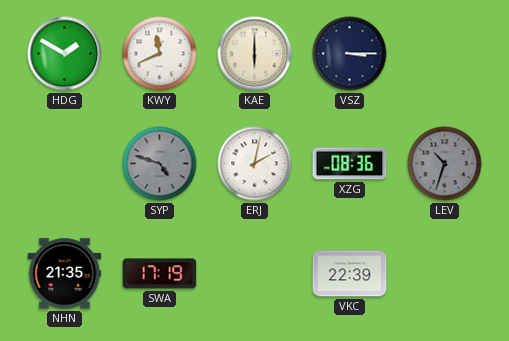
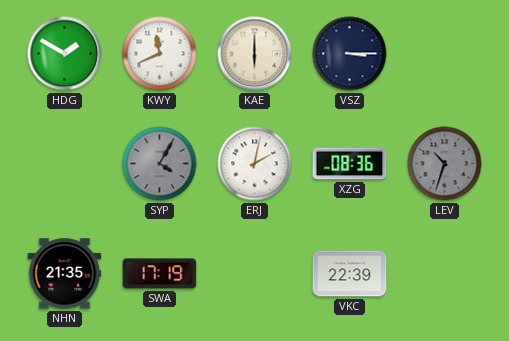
SYP: 4:48 -> 4:05 (160, 164)
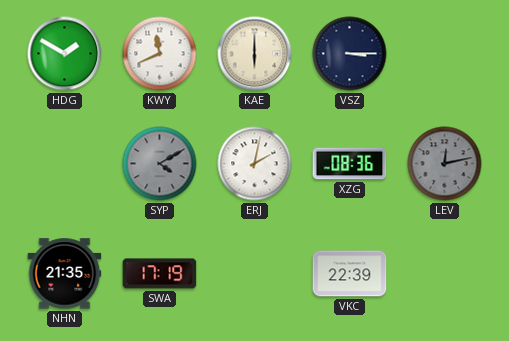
SYP: 4:05 -> 4:10 (160, 164)
LEV: 10:33 -> 12:13 (445, 164)
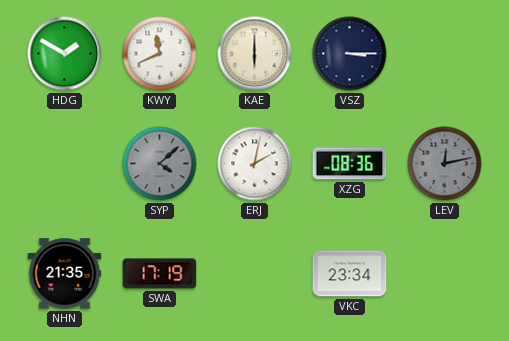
SYP: 4:10 -> 4:08 (160, 164)
VKC: 22:39 -> 23:34 (350, 274)
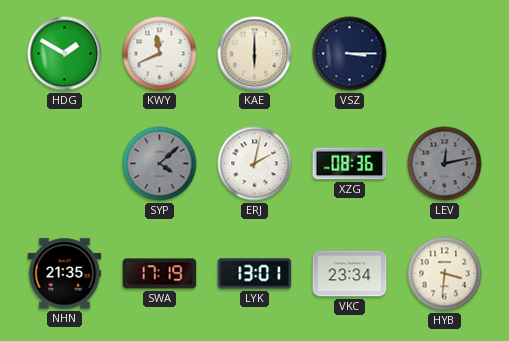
LYK: none -> 13:01 (255, 274)
HYB: none -> 3:31 (445, 274)
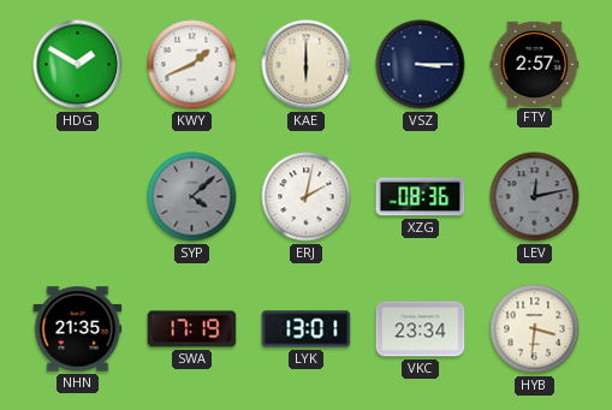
KWY: 11:41 -> 1:41 (192, 65)
FTY: none -> 2:57 (535, 64)
